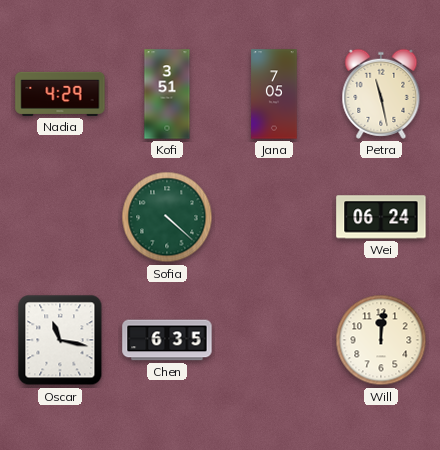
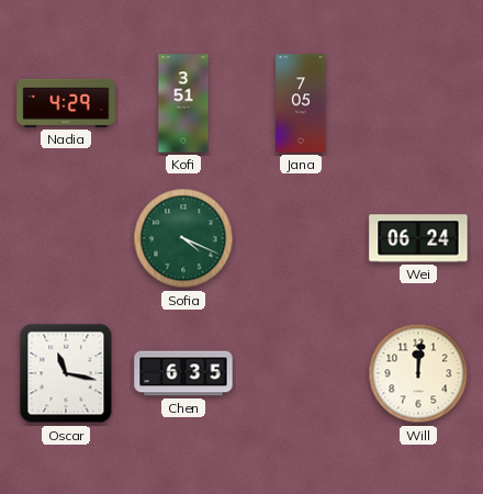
Petra: 11:28 -> none (381, 94)
Sofia: 4:22 -> 4:19 (183, 238)
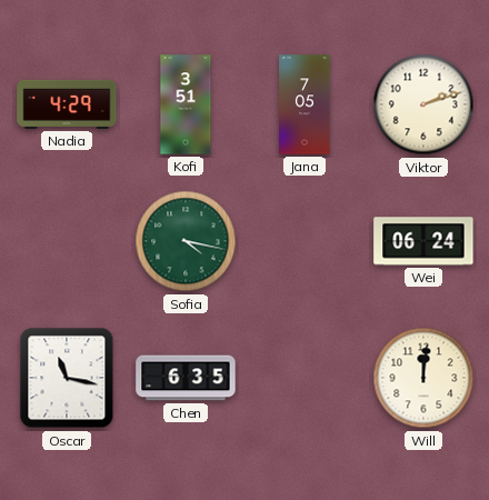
Viktor: none -> 2:12 (423, 104)
Sofia: 4:19 -> 4:17 (186, 241)
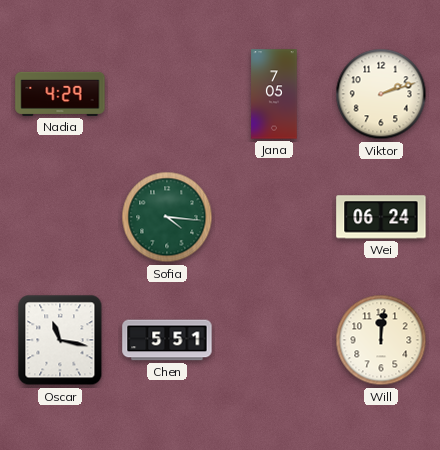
Kofi: 3:51 -> none (186, 104)
Sofia: 4:17 -> 4:16 (167, 217)
Chen: 6:35 -> 5:51 (167, 340)
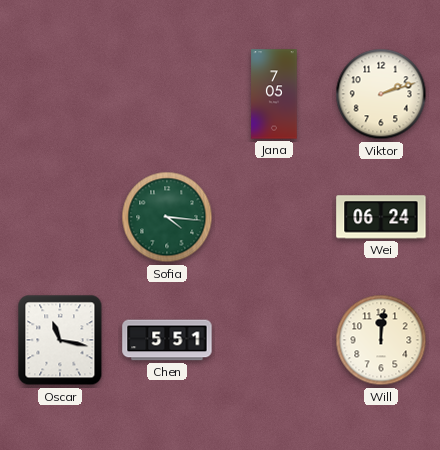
Nadia: 4:29 -> none (60, 94)
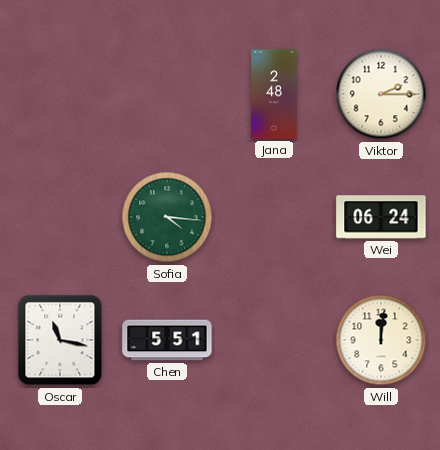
Jana: 7:05 -> 2:48 (274, 94)
Viktor: 2:12 -> 2:15 (381, 94)
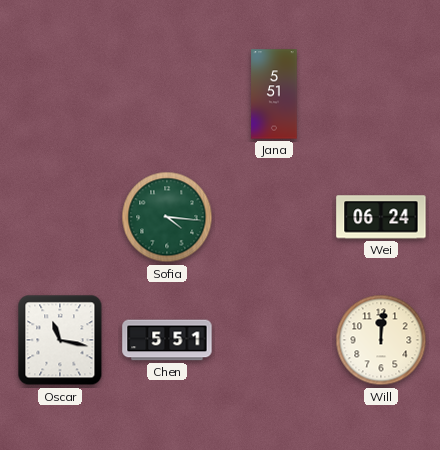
Jana: 2:48 -> 5:51 (274, 94)
Viktor: 2:15 -> none (381, 94)
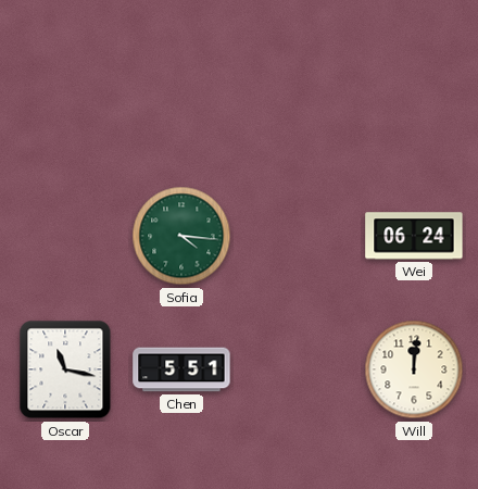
Jana: 5:51 -> none (274, 94)
